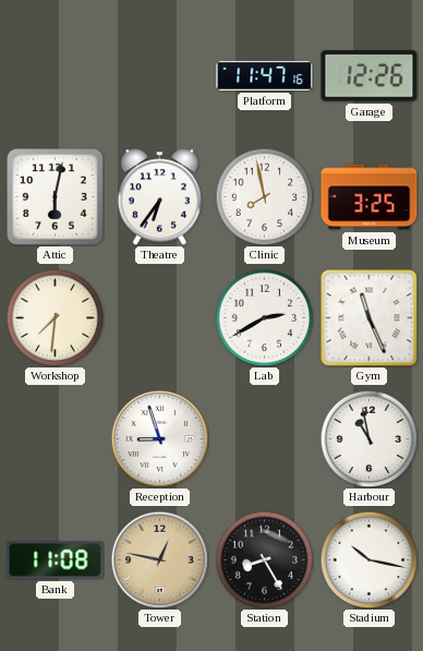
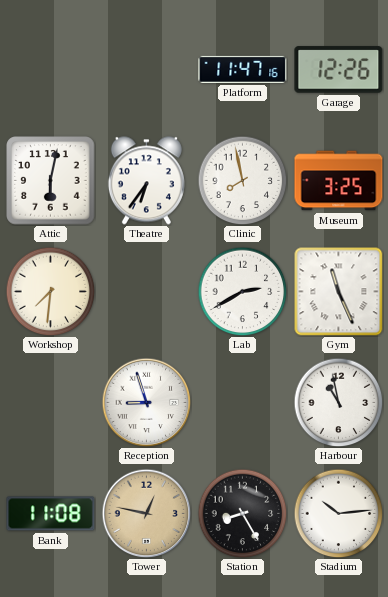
Stadium: 10:17 -> 10:14 (338, 513)
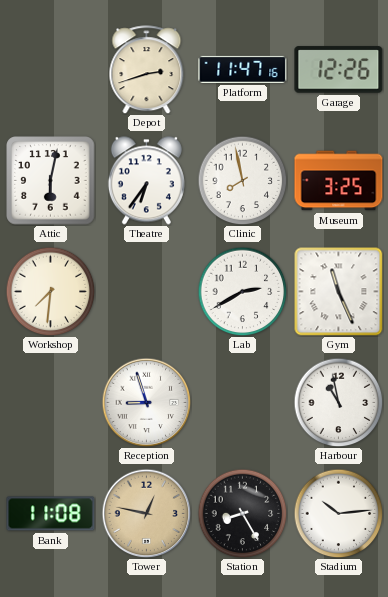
Depot: none -> 2:42 (147, 70)
